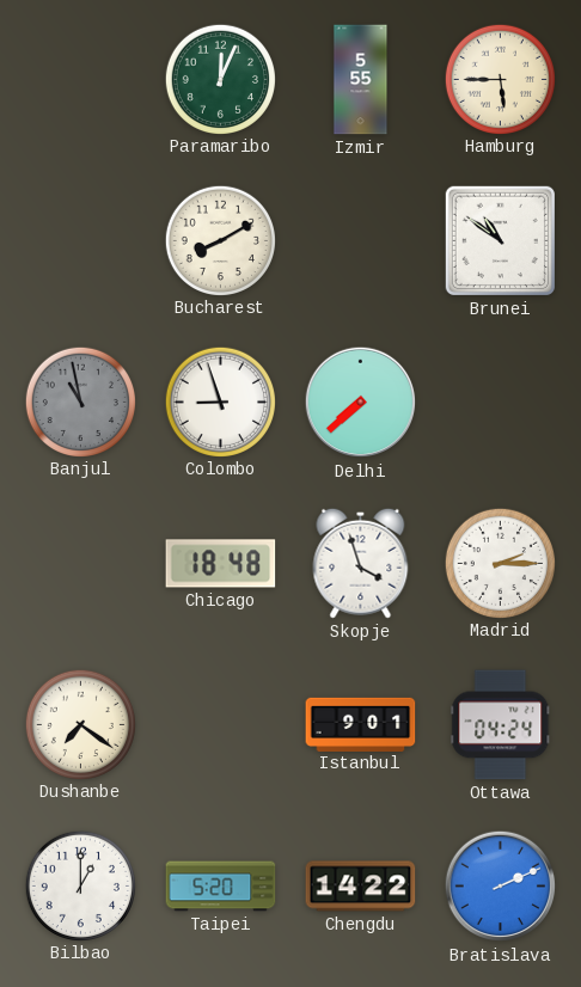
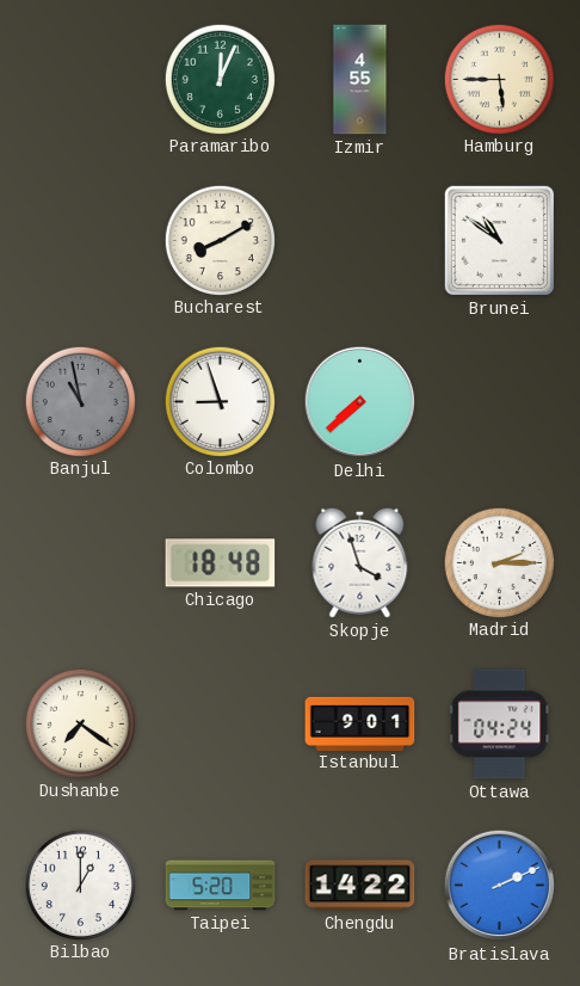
Izmir: 5:55 -> 4:55 (360, 80)
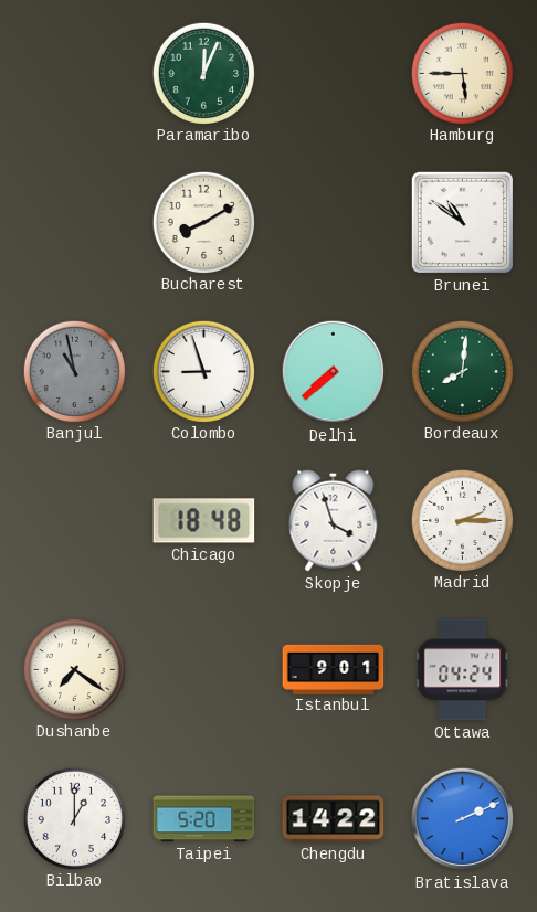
Izmir: 4:55 -> none (360, 80)
Bordeaux: none -> 8:01 (462, 371)
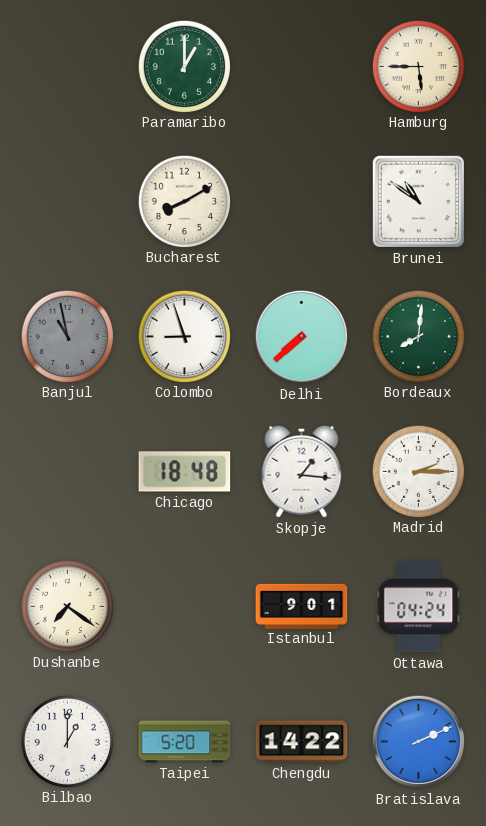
Paramaribo: 12:04 -> 1:00 (184, 66)
Skopje: 3:57 -> 1:16 (302, 471)
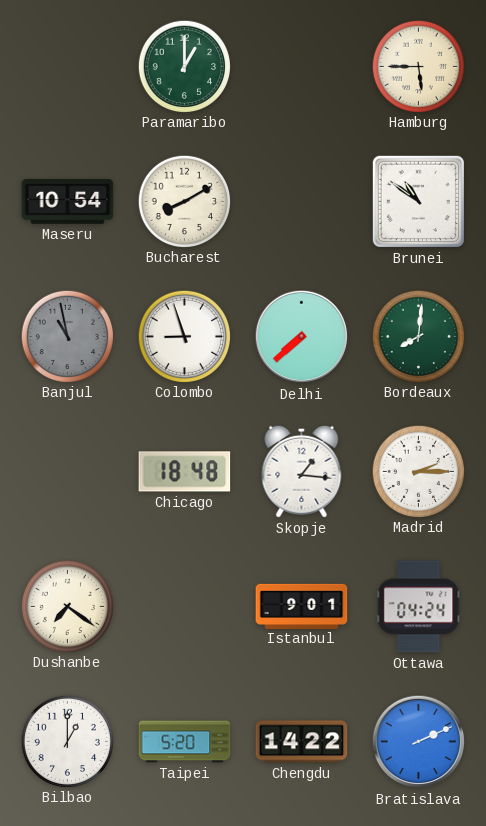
Maseru: none -> 10:54 (68, 202)
